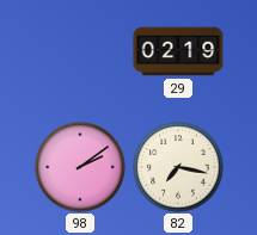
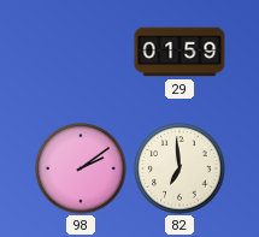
29: 02:19 -> 01:59 (179, 52)
82: 7:17 -> 6:59 (179, 168)
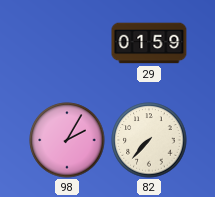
98: 2:09 -> 2:05 (67, 140)
82: 6:59 -> 7:37 (149, 140)
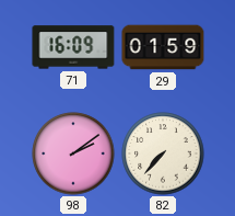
71: none -> 16:09 (73, 47)
98: 2:05 -> 2:09 (73, 154)
